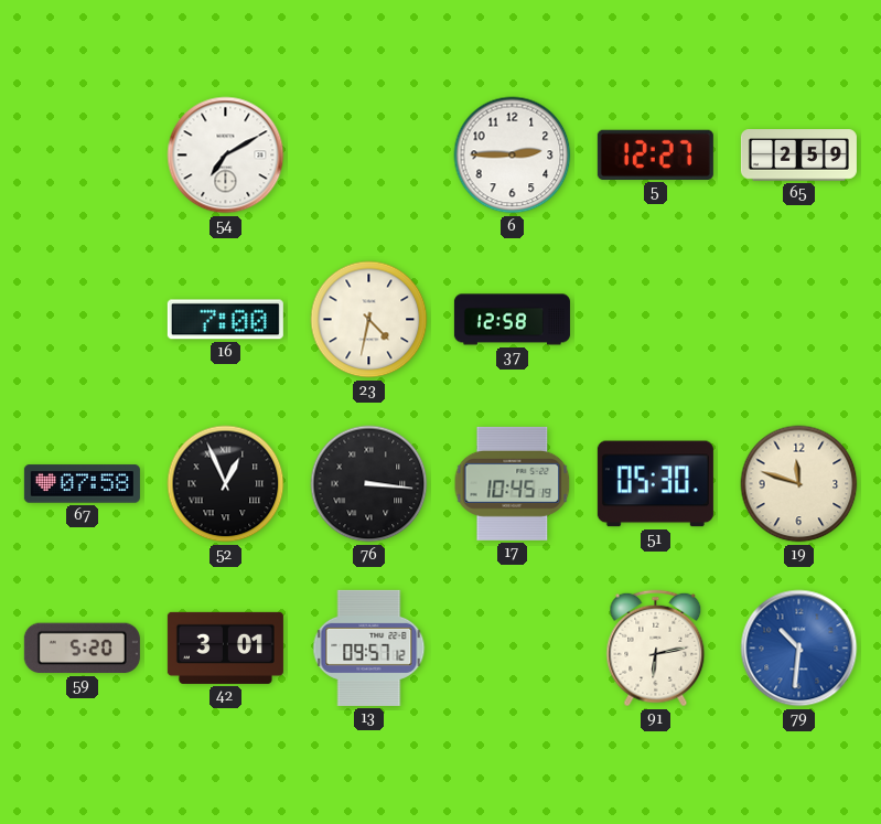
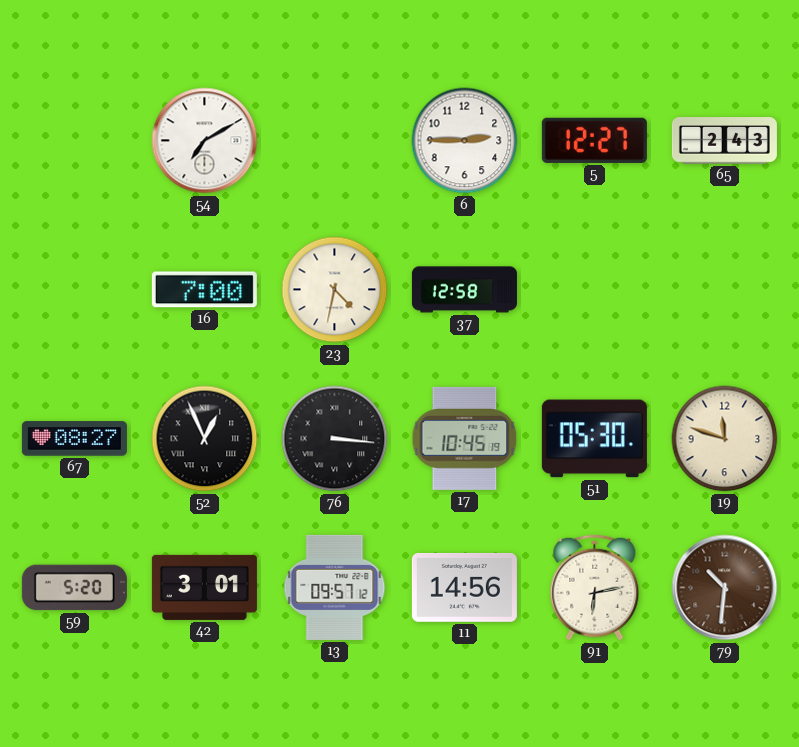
65: 2:59 -> 2:43 (724, 141)
67: 07:58 -> 08:27 (74, 439)
11: none -> 14:56 (464, 587)
79 dial: blue -> brown (725, 588)
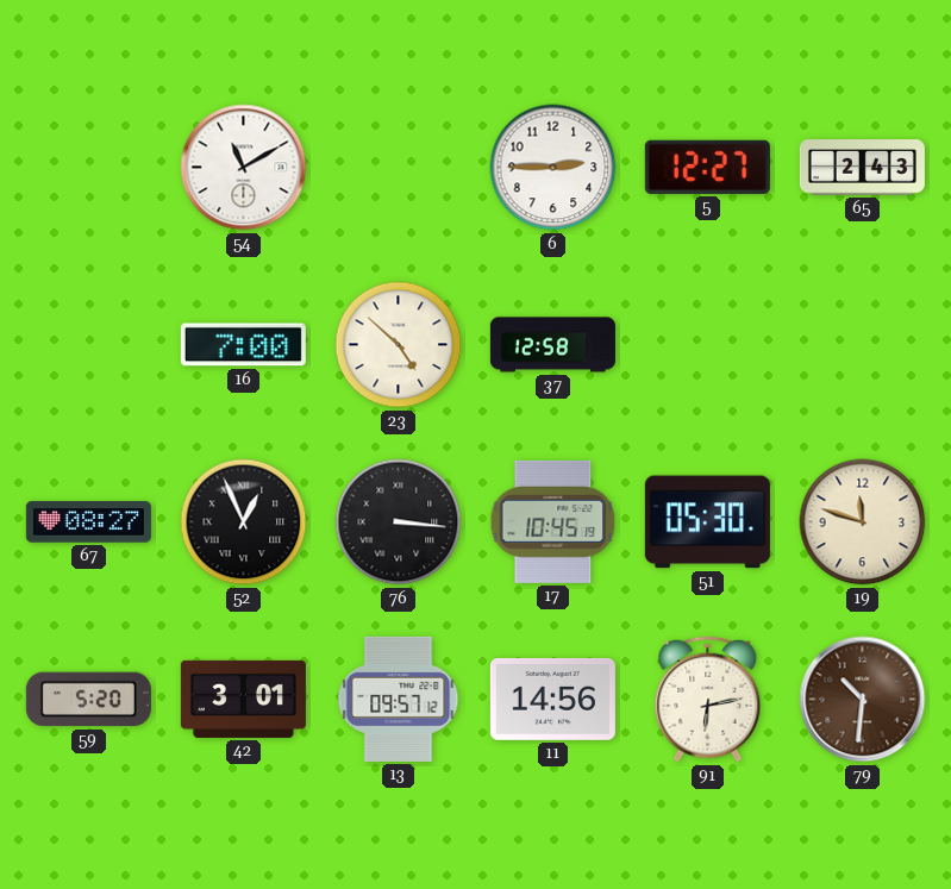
54: 7:10 -> 11:10 (244, 168)
23: 4:32 -> 4:52 (399, 345)
